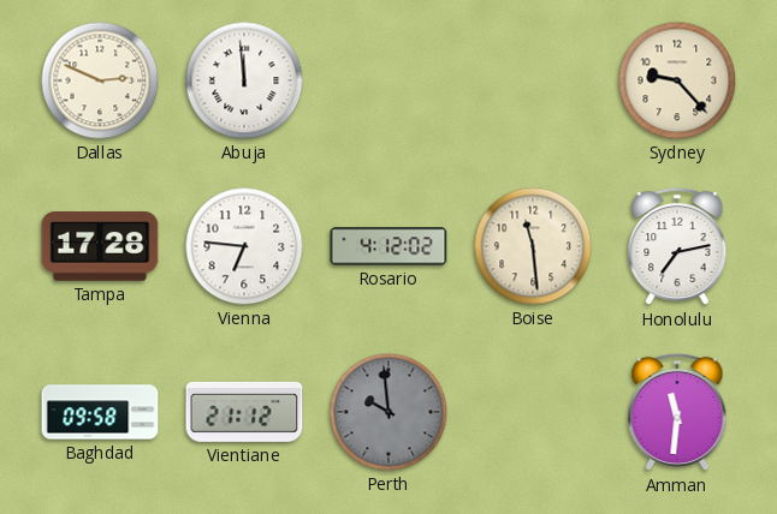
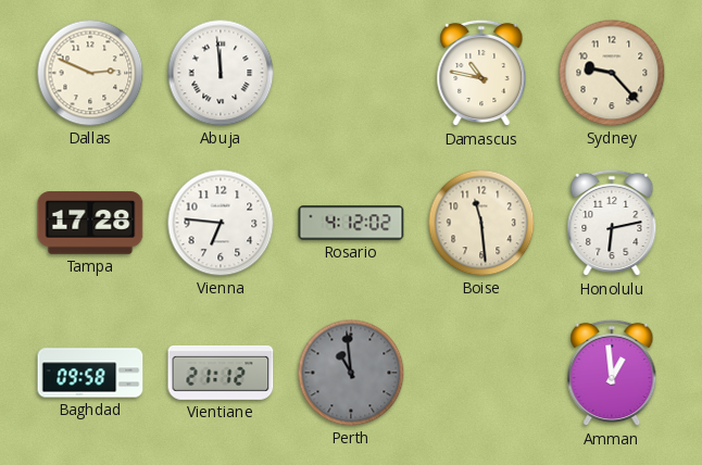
Damascus: none -> 10:47 (481, 73)
Honolulu: 7:13 -> 6:13 (612, 223)
Perth: 9:59 -> 10:59 (351, 373)
Amman: 11:31 -> 12:59 (612, 373)
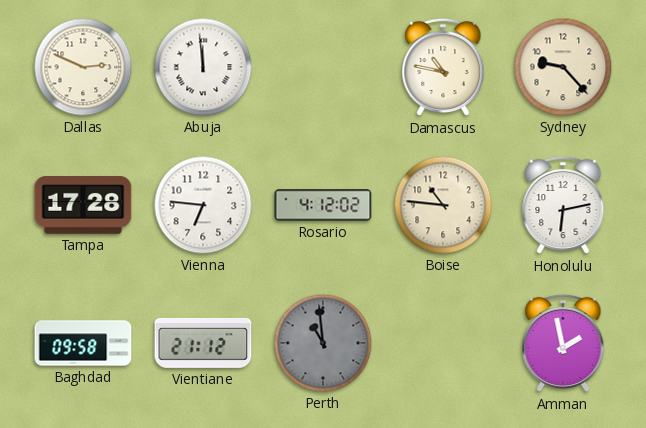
Boise: 11:29 -> 10:46 (443, 205)
Amman: 12:59 -> 1:58 (563, 343)
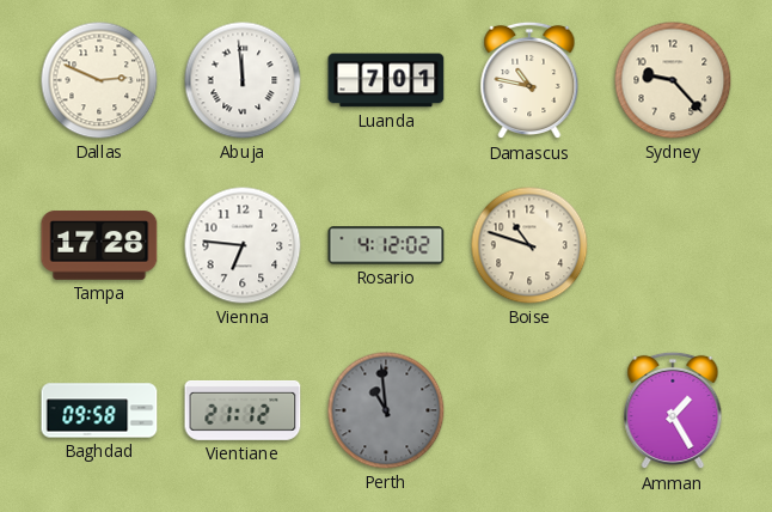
Luanda: none -> 7:01 (386, 80)
Boise: 10:46 -> 10:48 (529, 245)
Honolulu: 6:13 -> none (563, 205)
Amman: 1:58 -> 1:25 (673, 410)
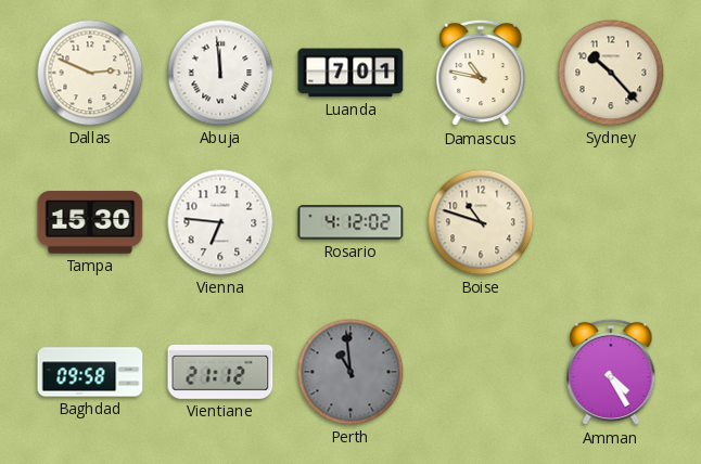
Sydney: 9:23 -> 10:23 (611, 73)
Tampa: 17:28 -> 15:30 (90, 222)
Amman: 1:25 -> 4:25 (611, 372)
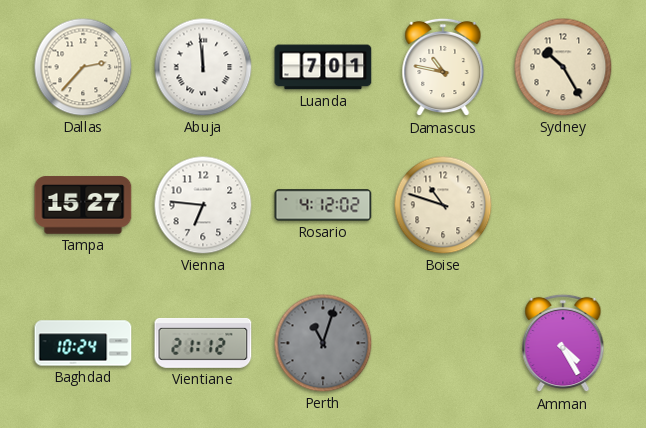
Dallas: 2:49 -> 2:37 (83, 67)
Sydney: 10:23 -> 10:25 (563, 67)
Tampa: 15:30 -> 15:27 (83, 205)
Baghdad: 09:58 -> 10:24 (83, 343)
Perth: 10:59 -> 11:03 (323, 343)
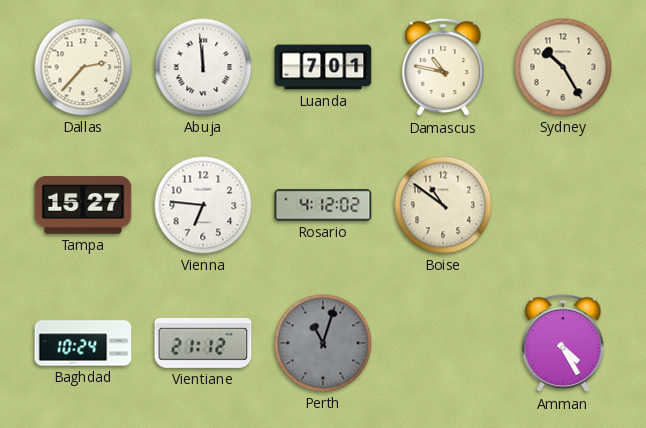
Boise: 10:48 -> 10:51 (443, 205)
